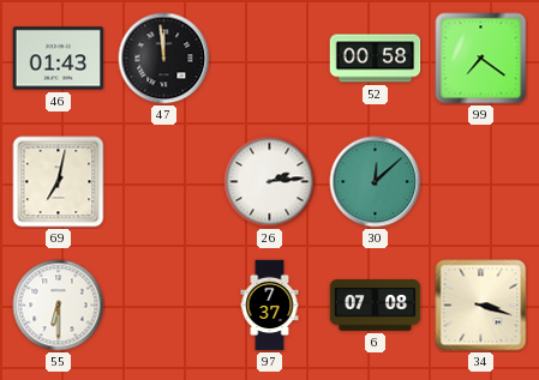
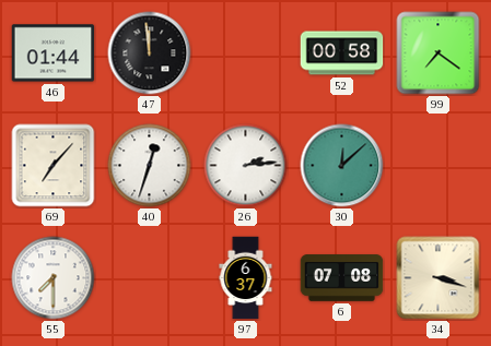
46: 01:43 -> 01:44 (54, 53)
69: 7:02 -> 7:07 (54, 166)
40: none -> 12:33 (150, 166)
55: 6:30 -> 7:30 (54, 278)
97: 7:37 -> 6:37 (246, 278)
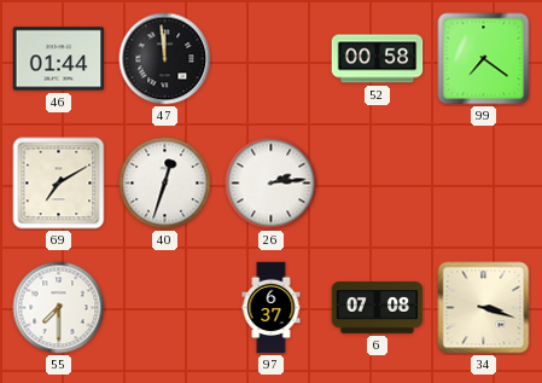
69: 7:07 -> 7:10 (59, 184)
30: 12:08 -> none (342, 166)
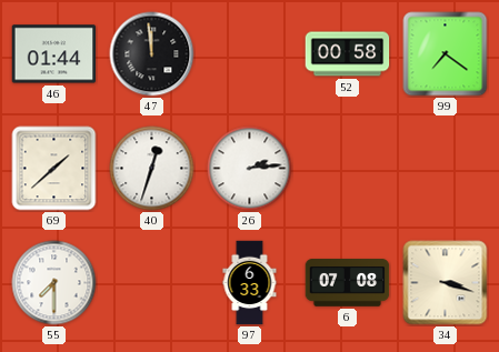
69: 7:10 -> 1:38 (54, 169)
97: 6:37 -> 6:33 (250, 283)
